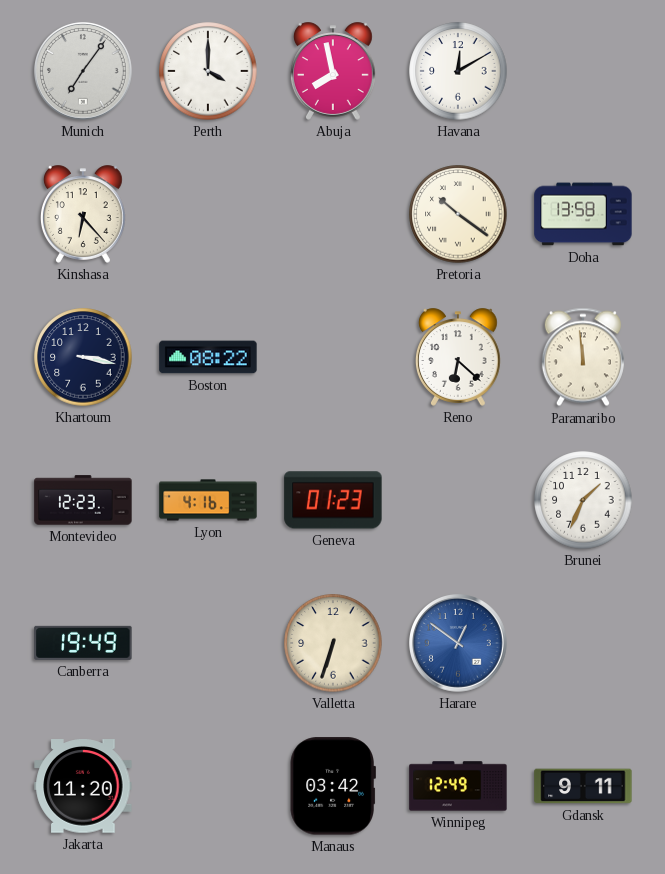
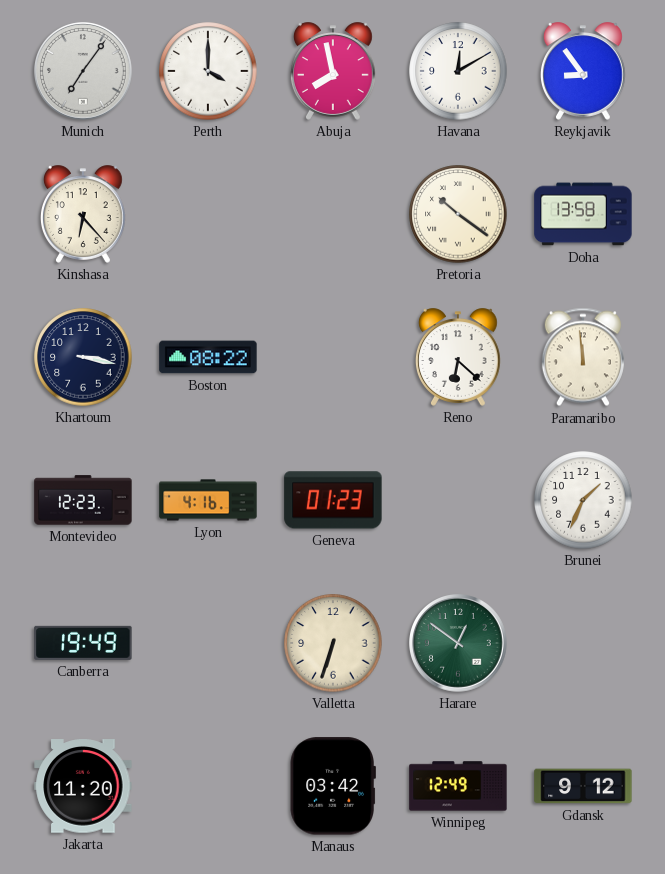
Reykjavik: none -> 8:54 (584, 71)
Harare dial: blue -> green (459, 644)
Gdansk: 9:11 -> 9:12 (583, 786)
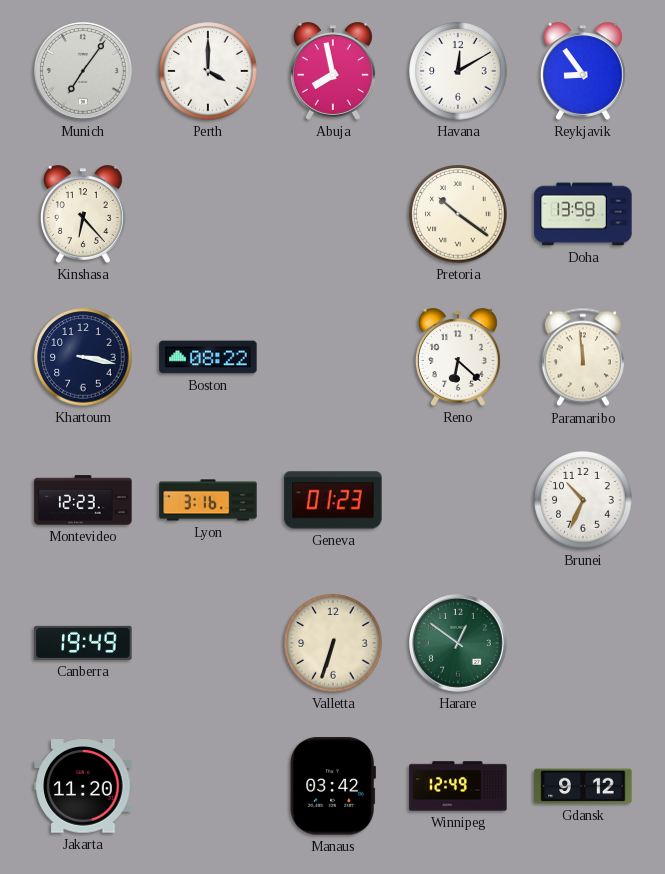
Lyon: 4:16 -> 3:16 (208, 500)
Brunei: 1:34 -> 10:34 (583, 500)
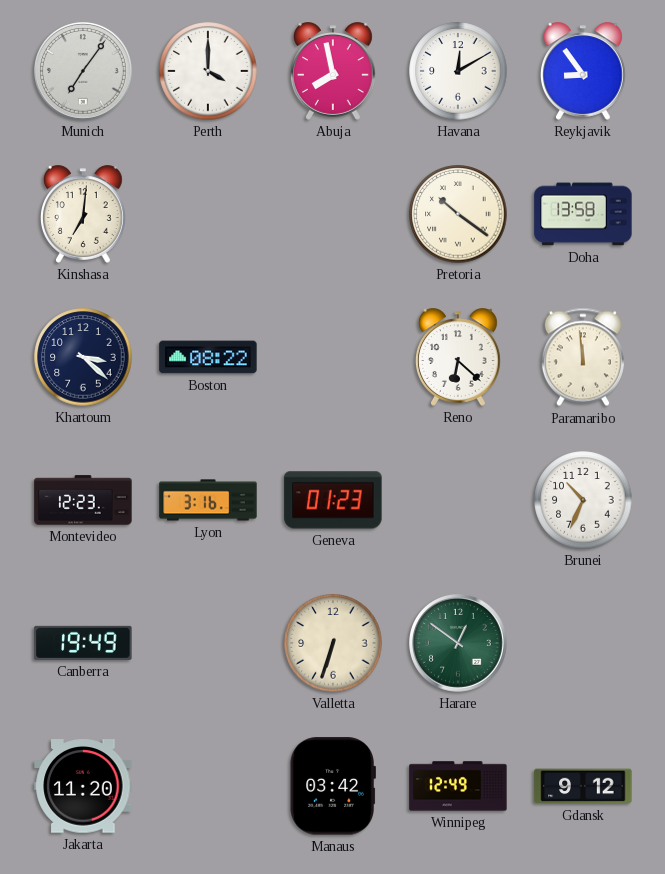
Kinshasa: 6:23 -> 7:01 (84, 214)
Khartoum: 3:17 -> 3:22 (83, 357)
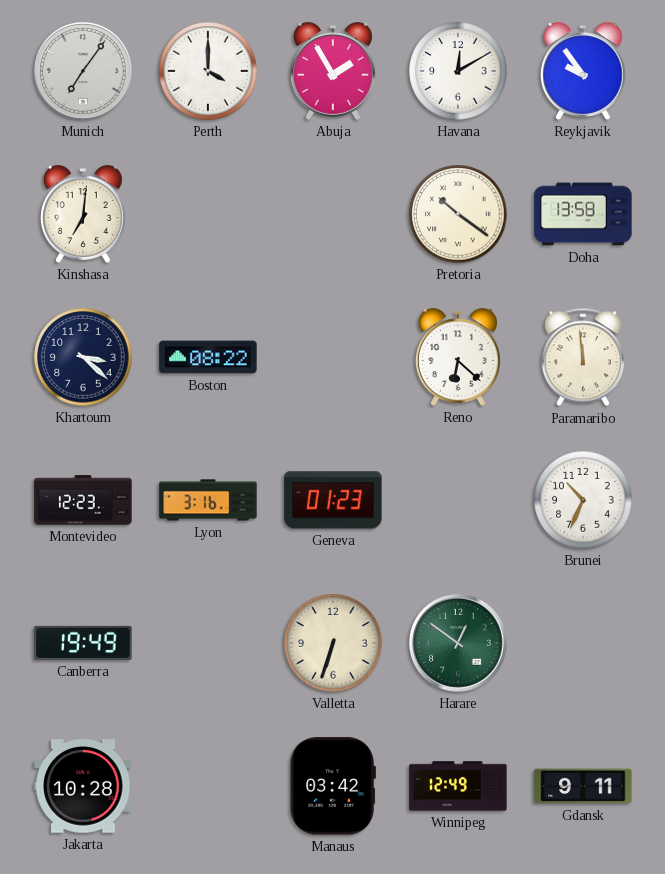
Abuja: 7:58 -> 1:55 (334, 71)
Reykjavik: 8:54 -> 9:54 (584, 71)
Jakarta: 11:20 -> 10:28 (83, 786)
Gdansk: 9:12 -> 9:11 (583, 786)
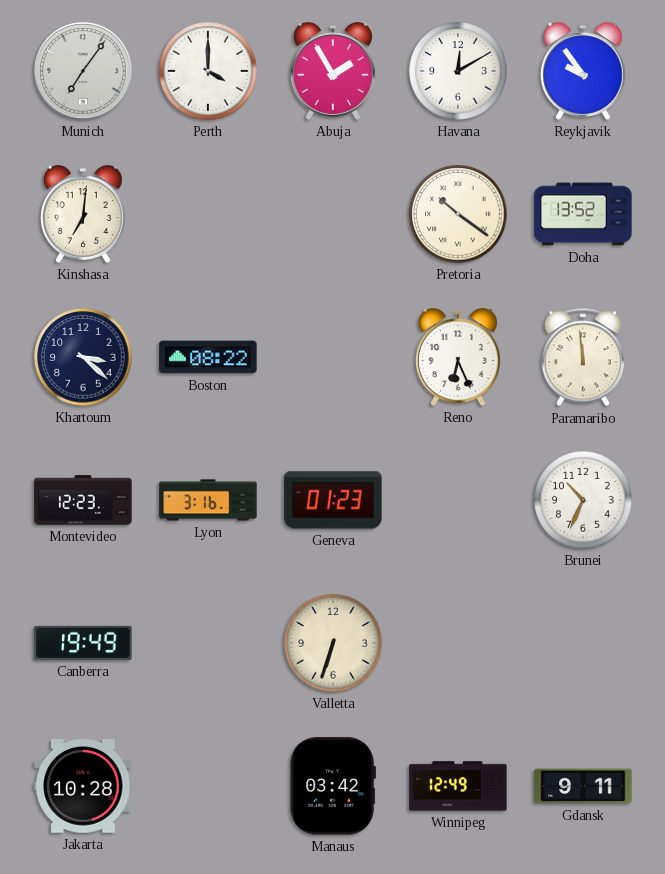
Doha: 13:58 -> 13:52 (583, 214)
Reno: 6:22 -> 6:26 (459, 357)
Harare: 12:51 -> none (459, 644)
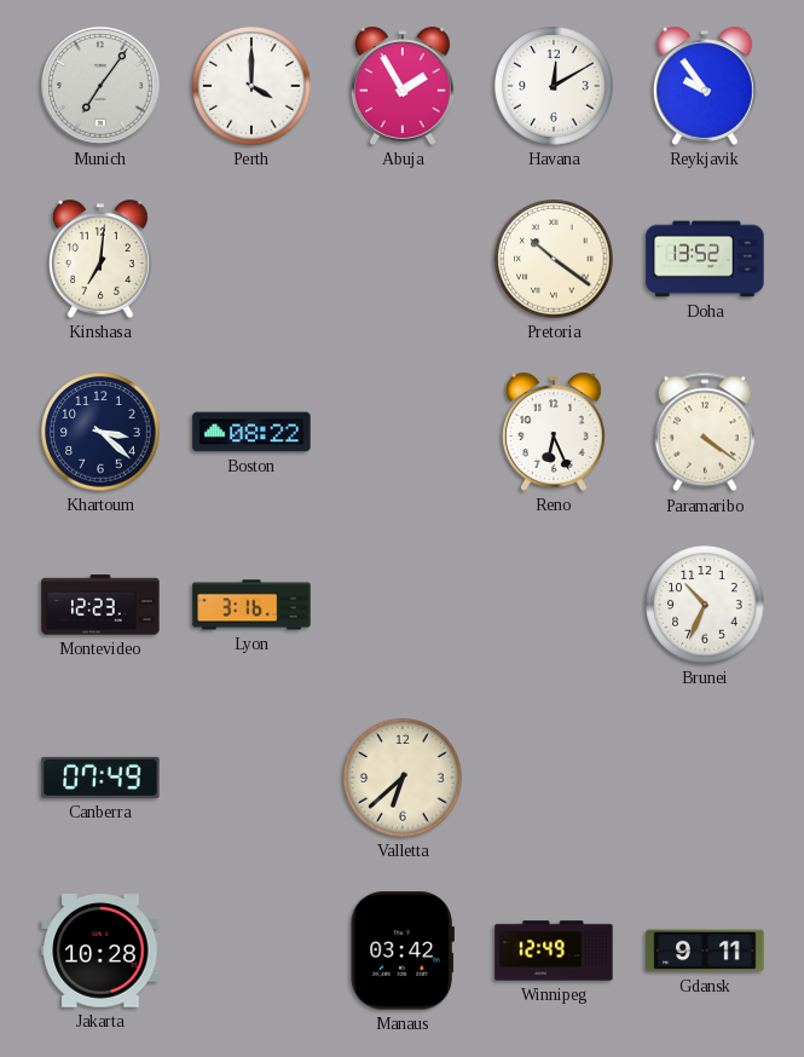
Paramaribo: 11:59 -> 4:21 (705, 432)
Geneva: 01:23 -> none (333, 500)
Canberra: 19:49 -> 07:49 (100, 778)
Valletta: 6:33 -> 6:38 (403, 778)
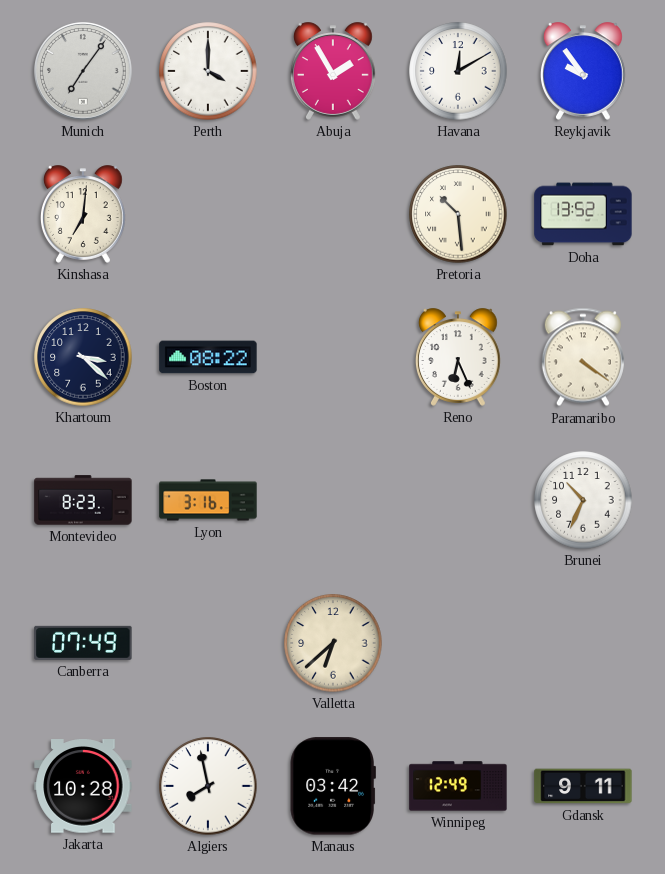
Pretoria: 10:21 -> 10:29 (458, 214)
Montevideo: 12:23 -> 8:23 (83, 500)
Algiers: none -> 7:58 (208, 786)
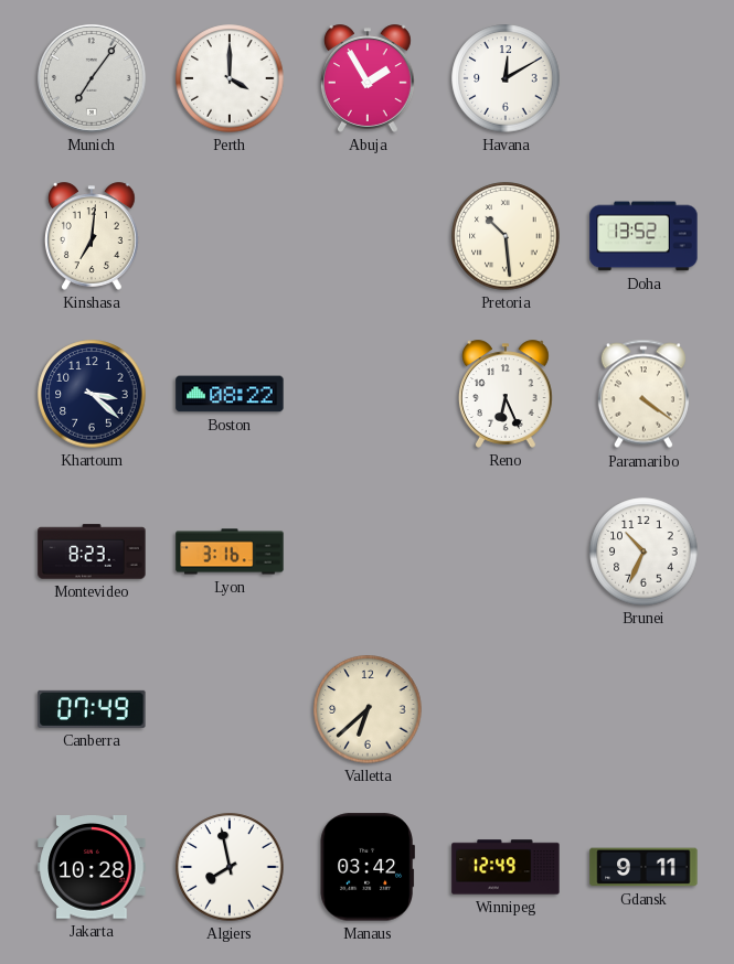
Reykjavik: 9:54 -> none (584, 71)
